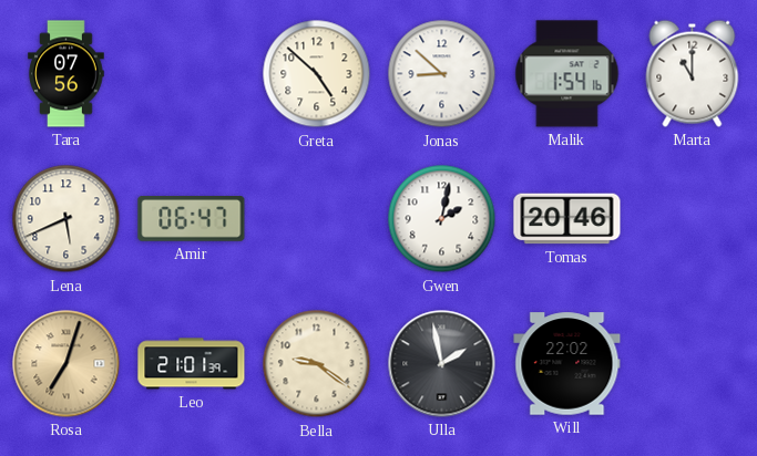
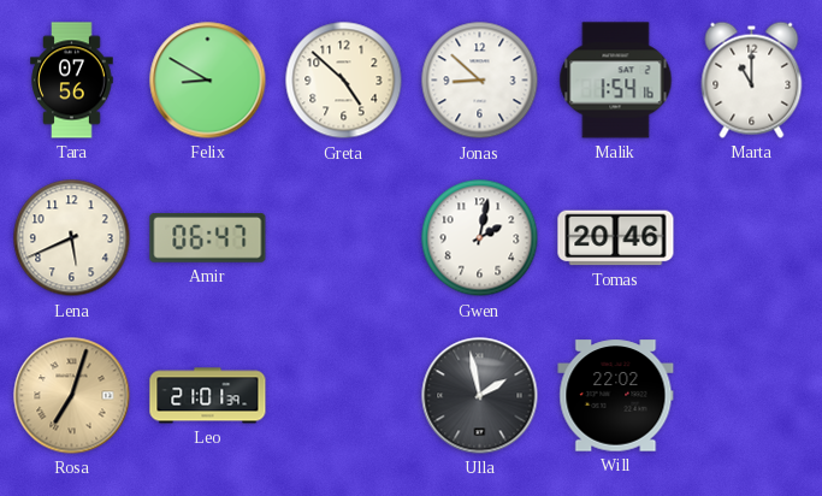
Felix: none -> 8:50 (208, 81)
Bella: 9:21 -> none (317, 364)
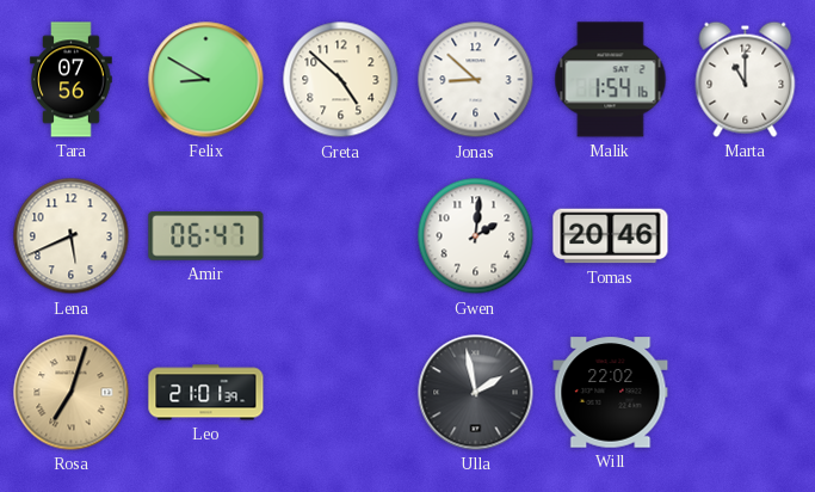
Gwen: 2:02 -> 2:01 (476, 236)
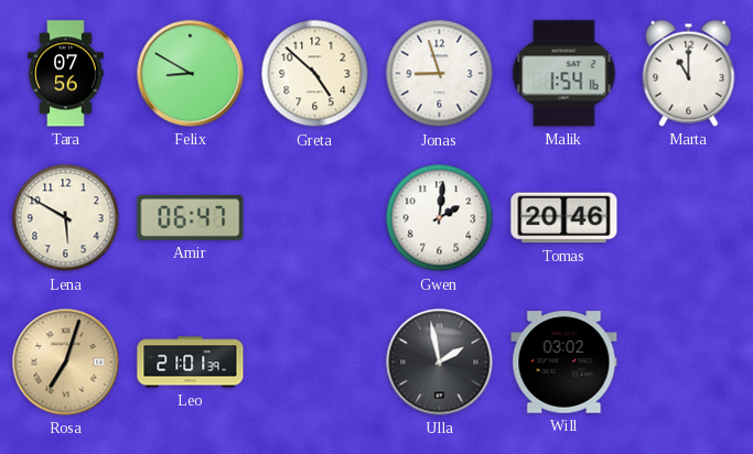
Jonas: 8:52 -> 8:57 (440, 74)
Lena: 5:41 -> 5:50 (66, 218)
Will: 22:02 -> 03:02 (564, 363)
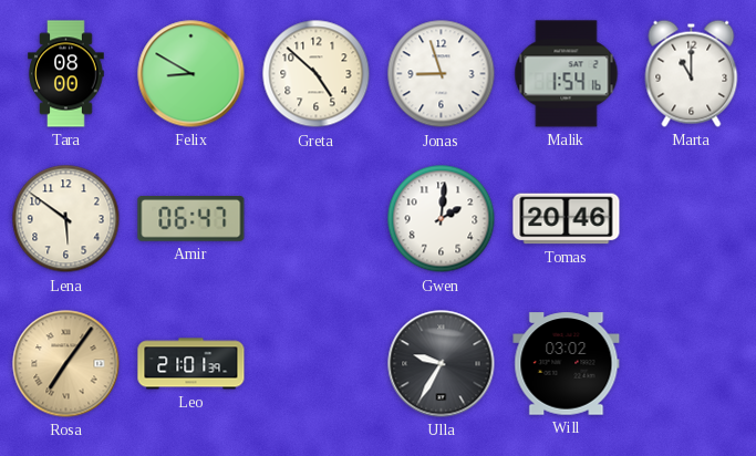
Tara: 07:56 -> 08:00 (66, 74)
Lena: 5:50 -> 5:51 (66, 219)
Rosa: 7:03 -> 7:06 (66, 364)
Ulla: 1:58 -> 9:35 (442, 364)
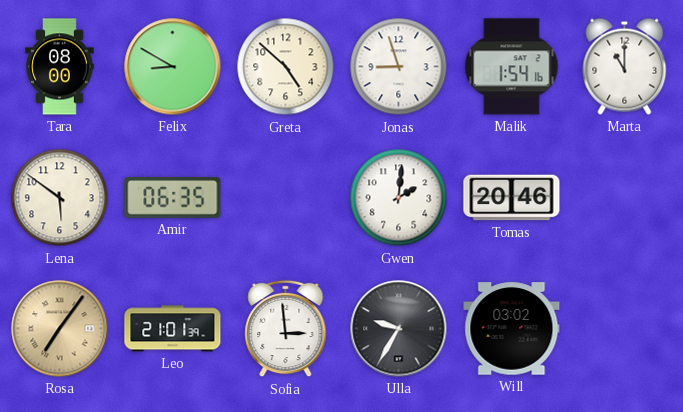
Amir: 06:47 -> 06:35 (173, 198)
Sofia: none -> 2:59 (286, 329)
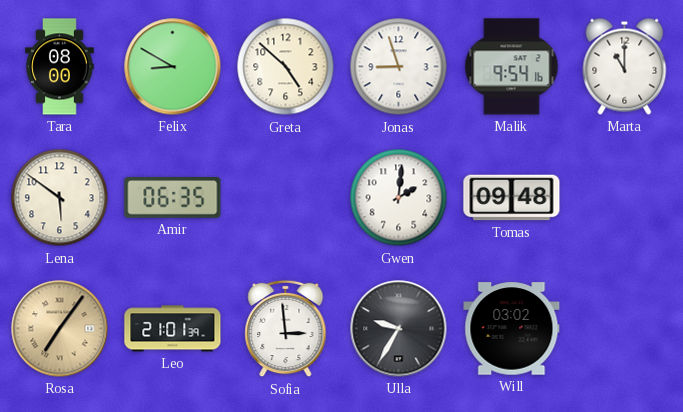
Malik: 1:54 -> 9:54 (512, 67)
Tomas: 20:46 -> 09:48 (512, 198)
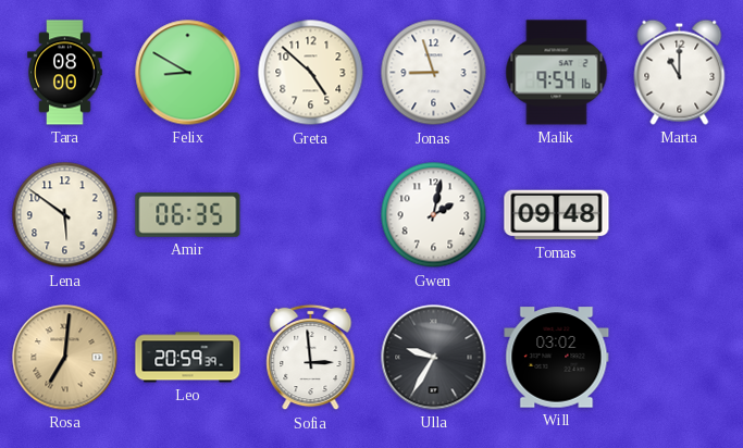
Gwen: 2:01 -> 2:02 (434, 215)
Rosa: 7:06 -> 7:01 (65, 358)
Leo: 21:01 -> 20:59 (188, 358)
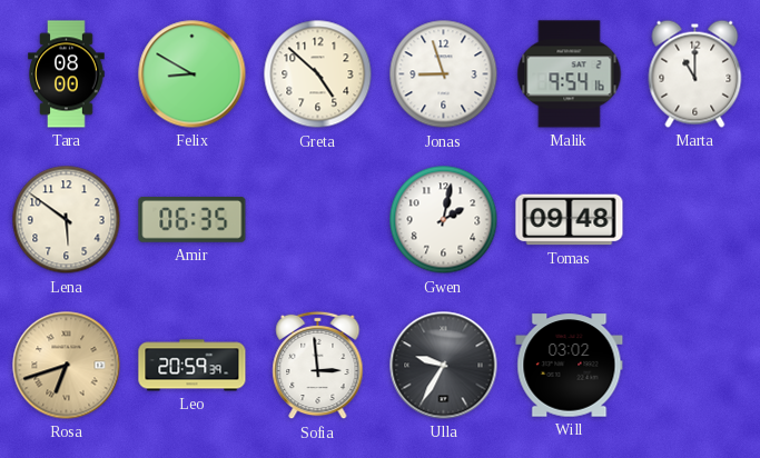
Rosa: 7:01 -> 6:42 (67, 366)
